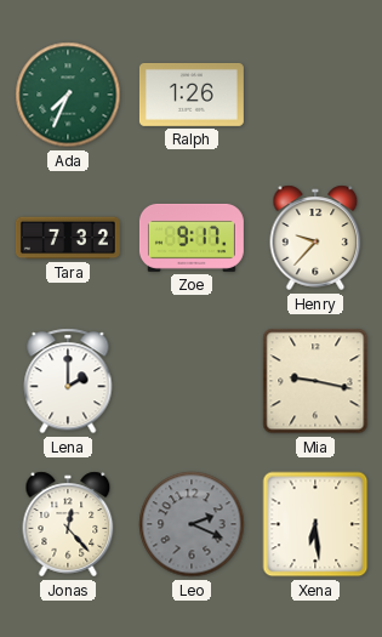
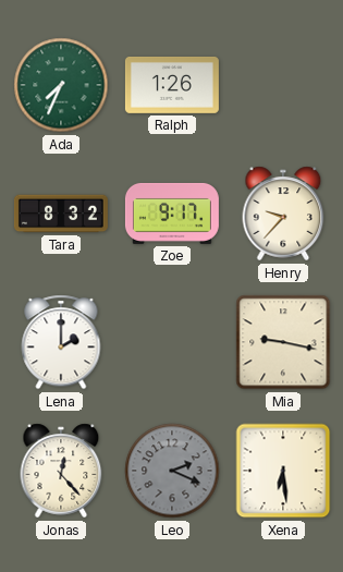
Tara: 7:32 -> 8:32 (61, 214)
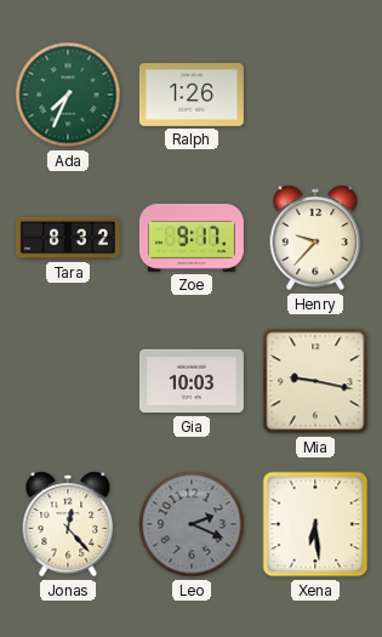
Lena: 2:00 -> none (61, 342)
Gia: none -> 10:03 (192, 381)
